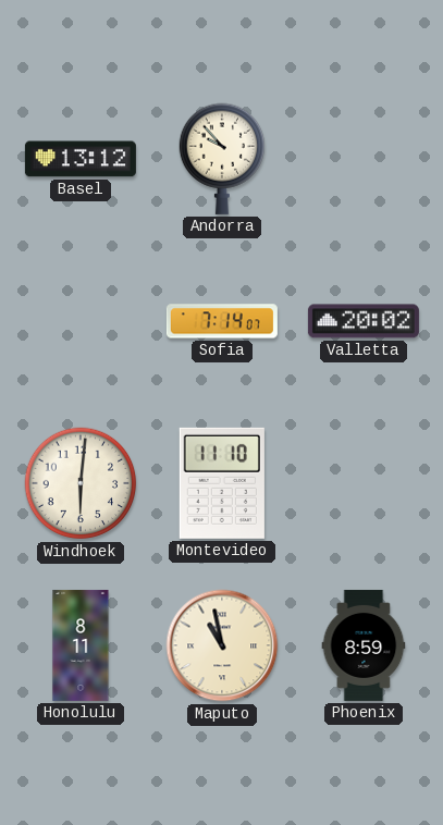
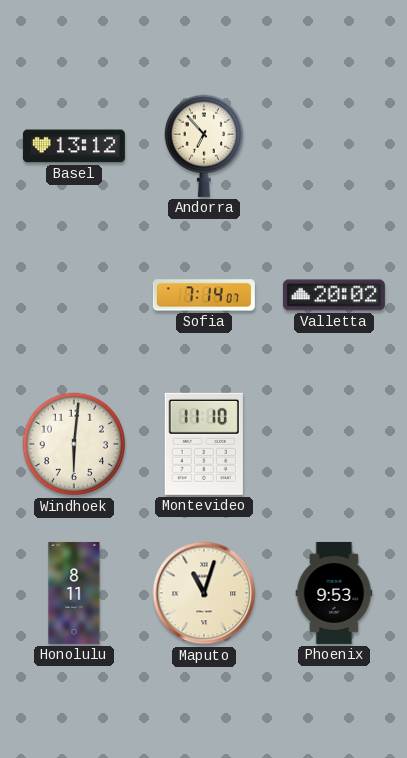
Andorra: 9:53 -> 6:53 (203, 146)
Maputo: 10:58 -> 11:03 (204, 593)
Phoenix: 8:59 -> 9:53 (334, 593)
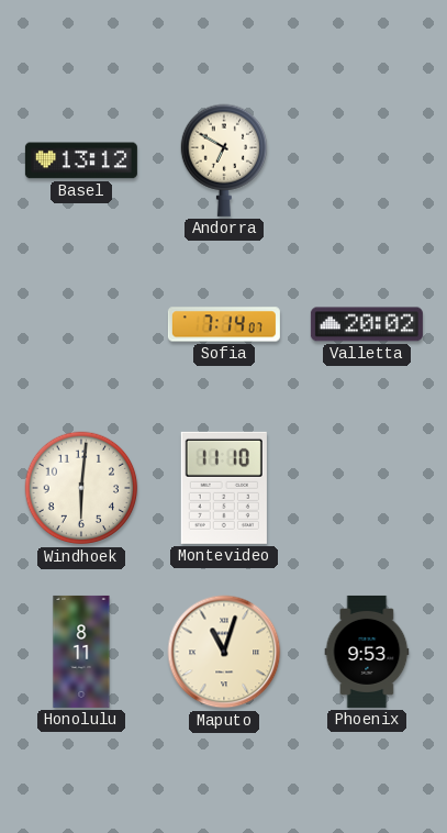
Andorra: 6:53 -> 6:50 (223, 160)
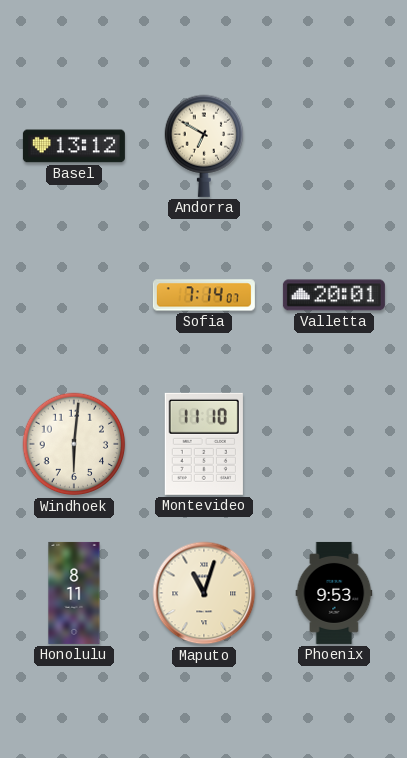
Valletta: 20:02 -> 20:01 (334, 295)
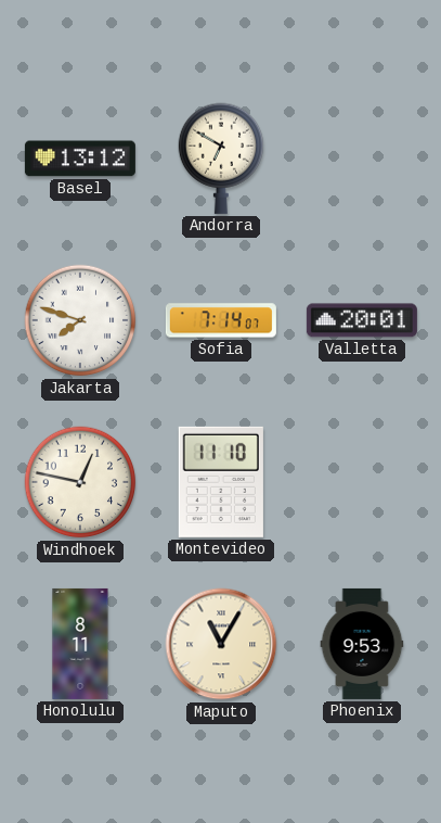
Jakarta: none -> 7:48 (80, 320)
Windhoek: 6:01 -> 12:47 (80, 482)
Maputo: 11:03 -> 11:05 (221, 644)
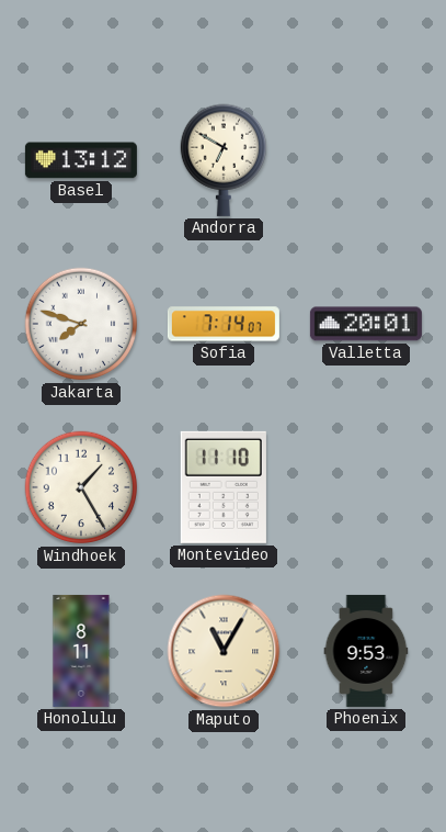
Windhoek: 12:47 -> 1:25 (81, 487)
